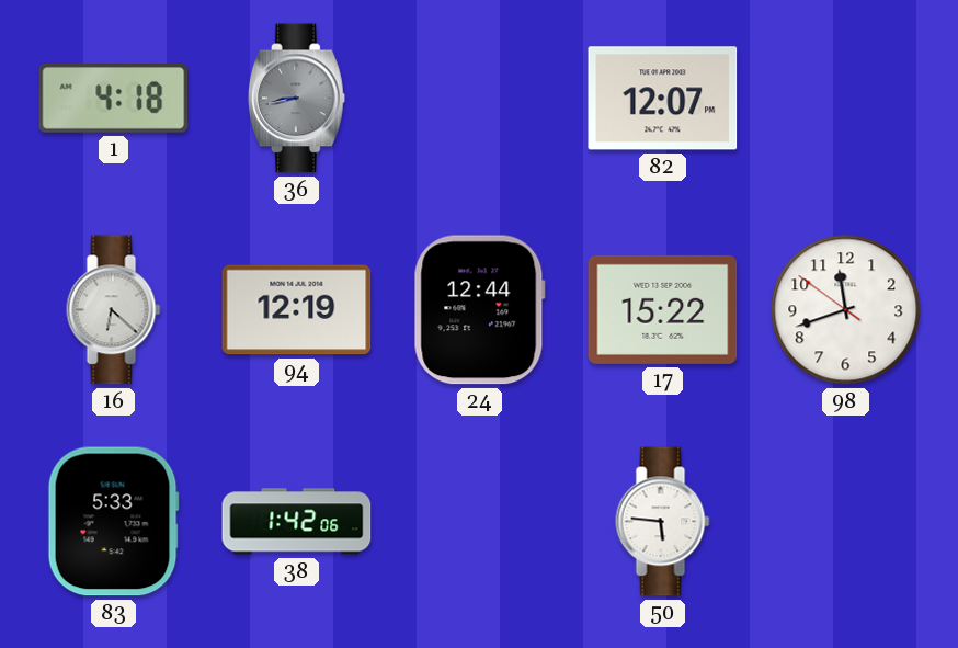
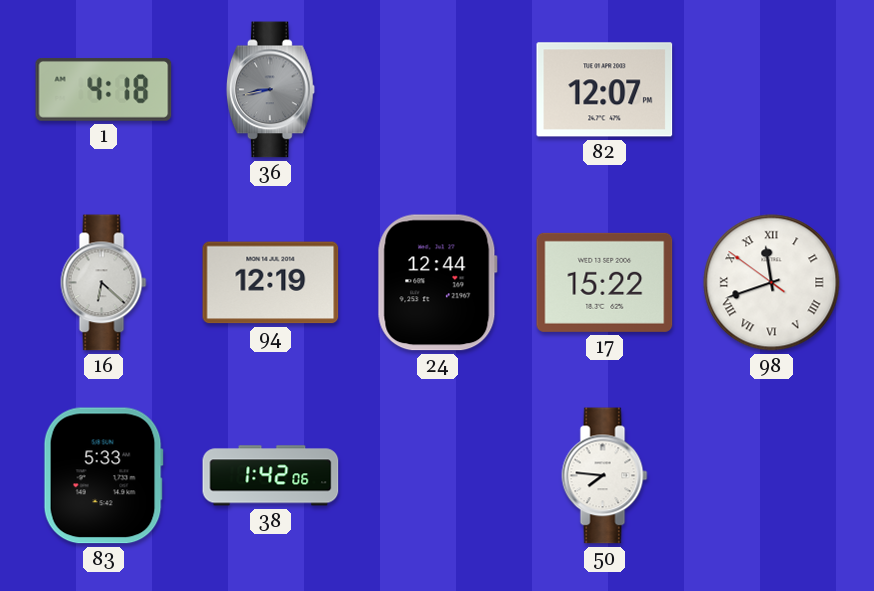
98 numerals: Arabic -> Roman (772, 283)
50: 5:46 -> 7:46 (605, 476)
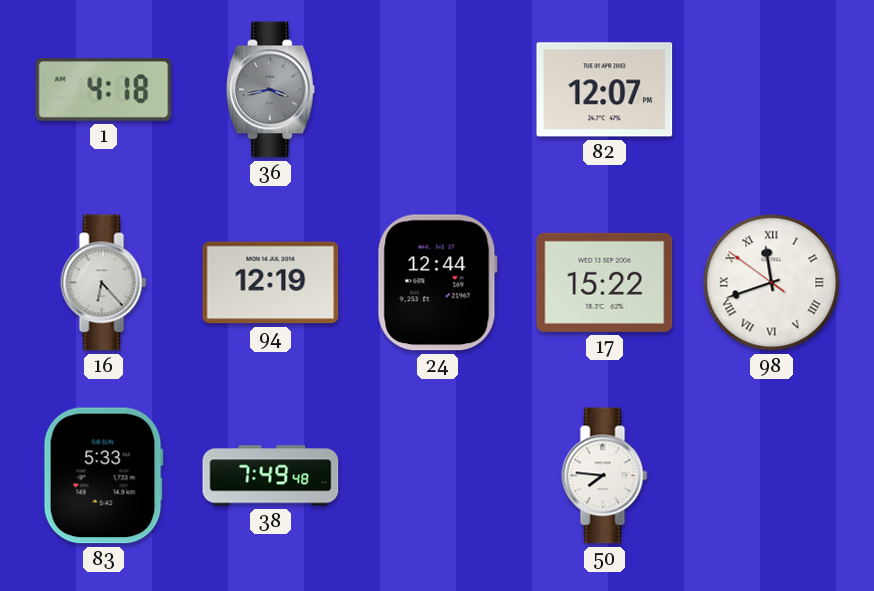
36: 8:43 -> 3:43 (270, 90)
16: 6:22 -> 6:23 (104, 283)
38: 1:42 -> 7:49 (271, 476)
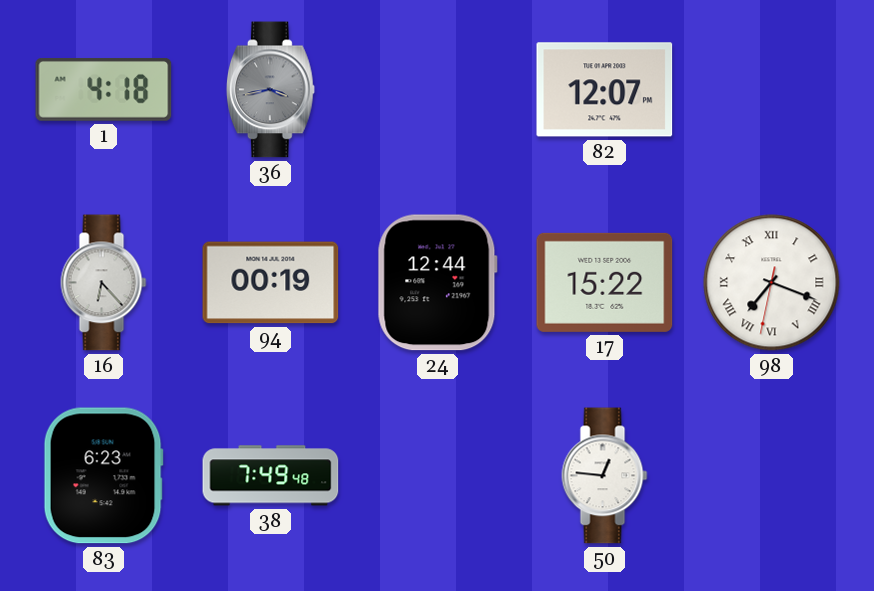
94: 12:19 -> 00:19 (271, 283)
98: 11:41 -> 7:18 (772, 283)
83: 5:33 -> 6:23 (103, 476)
50: 7:46 -> 12:46 (605, 476)
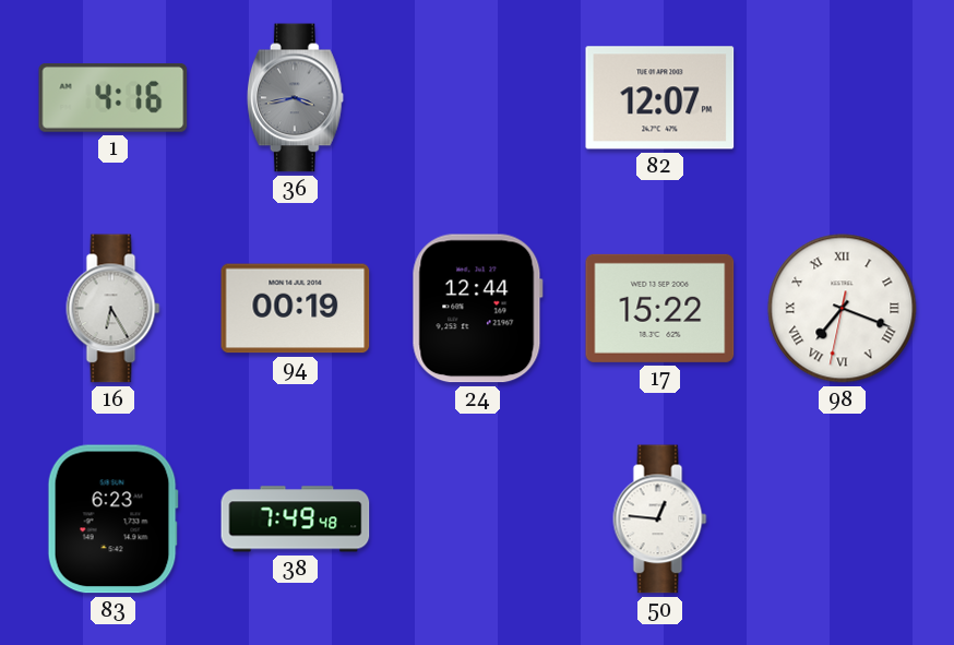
1: 4:18 -> 4:16 (114, 98)
16: 6:23 -> 6:25 (114, 309)
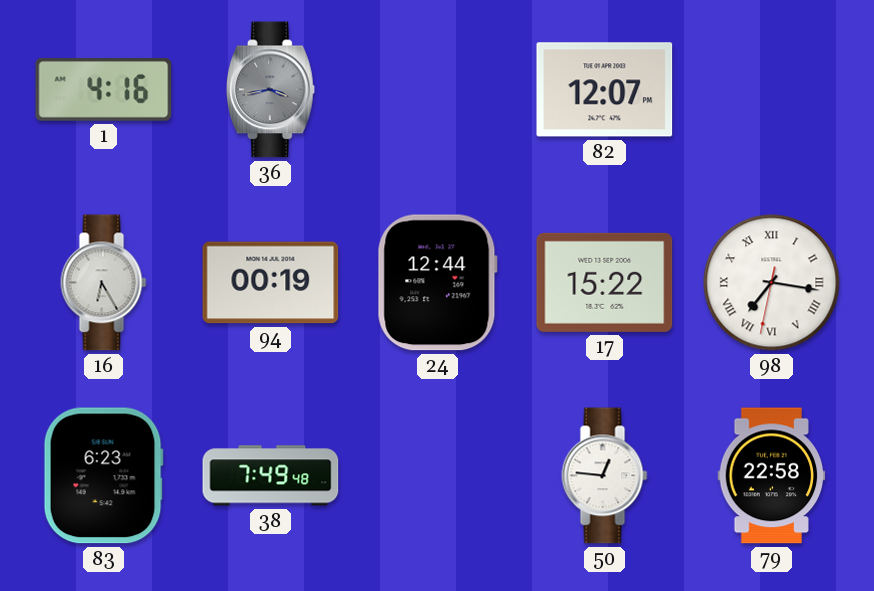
98: 7:18 -> 7:16 (772, 283)
79: none -> 22:58 (772, 476)
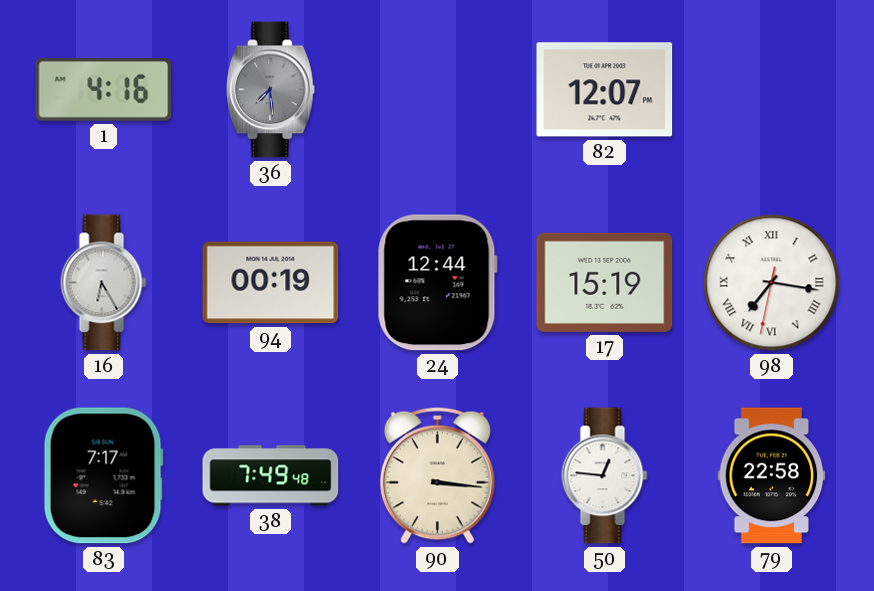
36: 3:43 -> 7:29 (270, 90)
17: 15:22 -> 15:19 (605, 282)
83: 6:23 -> 7:17 (103, 476)
90: none -> 3:16 (437, 475)
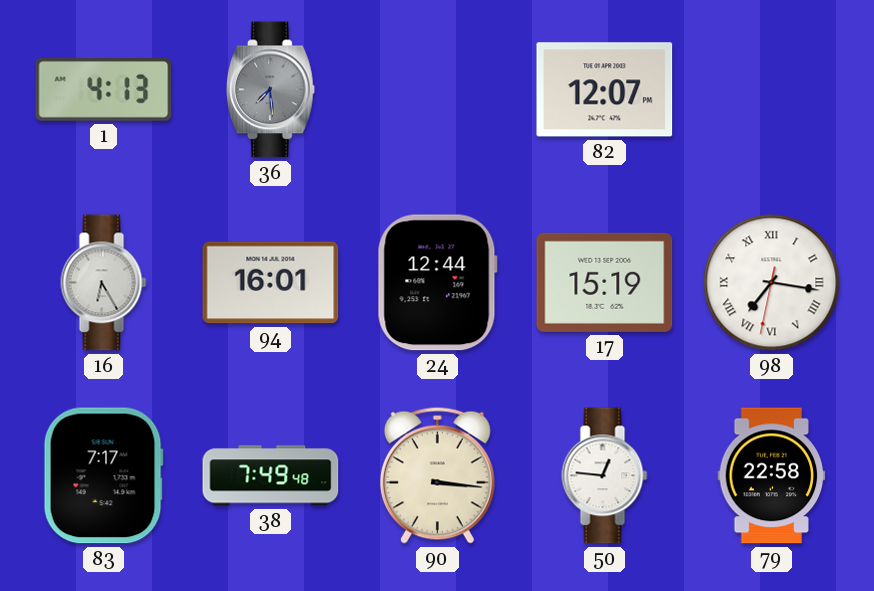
1: 4:16 -> 4:13 (104, 90)
94: 00:19 -> 16:01 (271, 283)
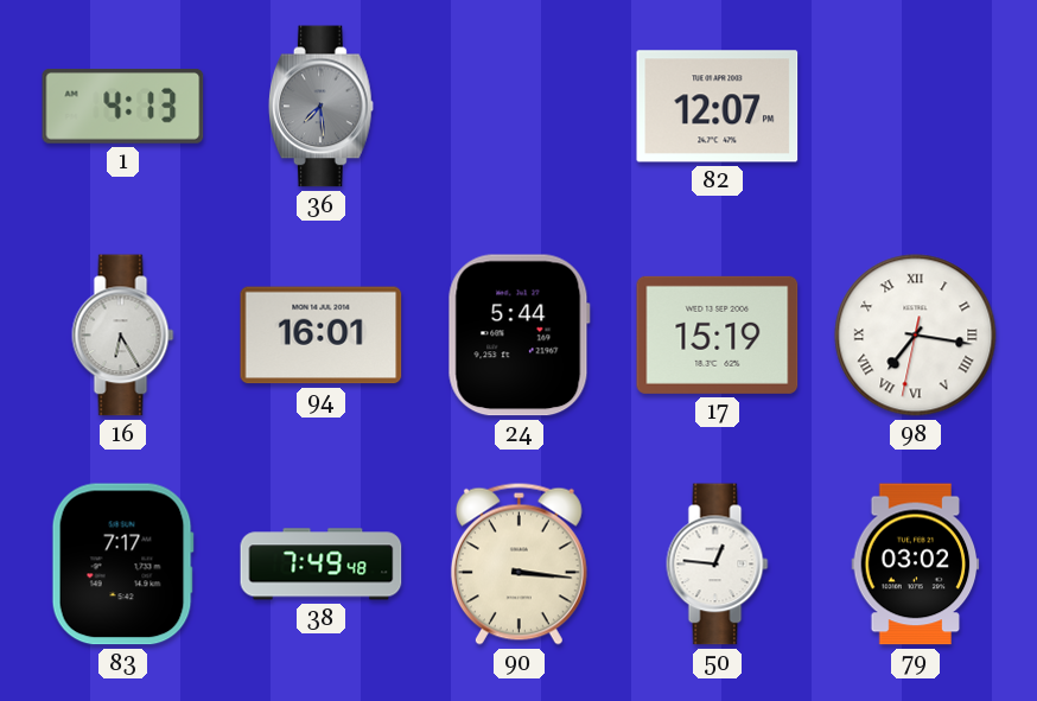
24: 12:44 -> 5:44 (518, 336)
79: 22:58 -> 03:02 (916, 565)
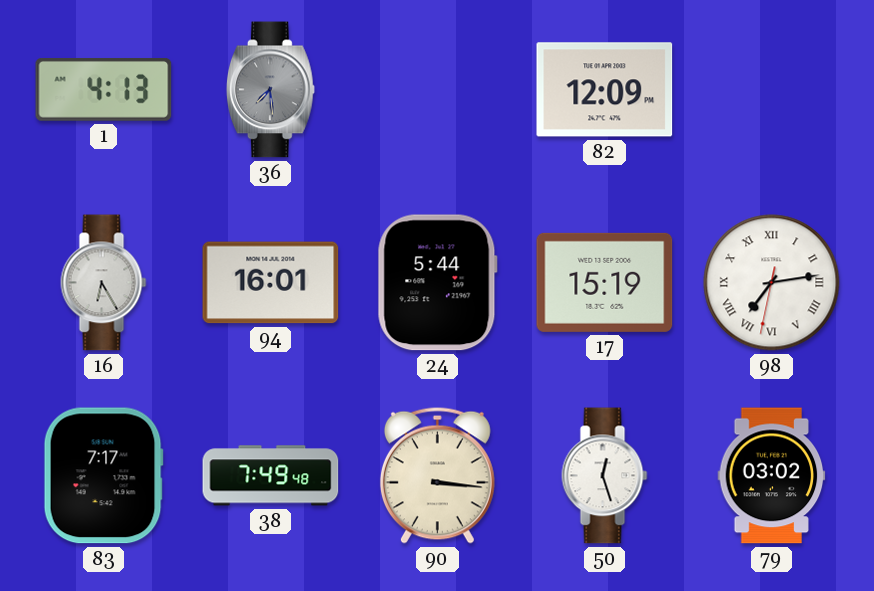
82: 12:07 -> 12:09 (605, 90)
98: 7:16 -> 7:13 (772, 283)
50: 12:46 -> 12:27 (605, 476)
